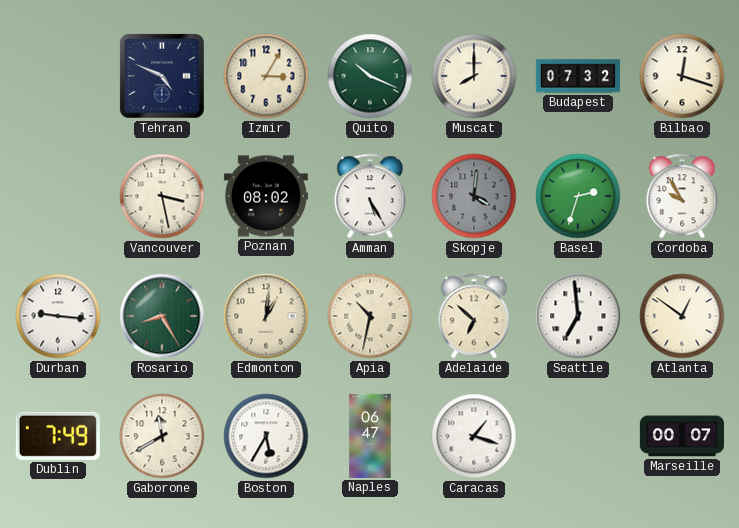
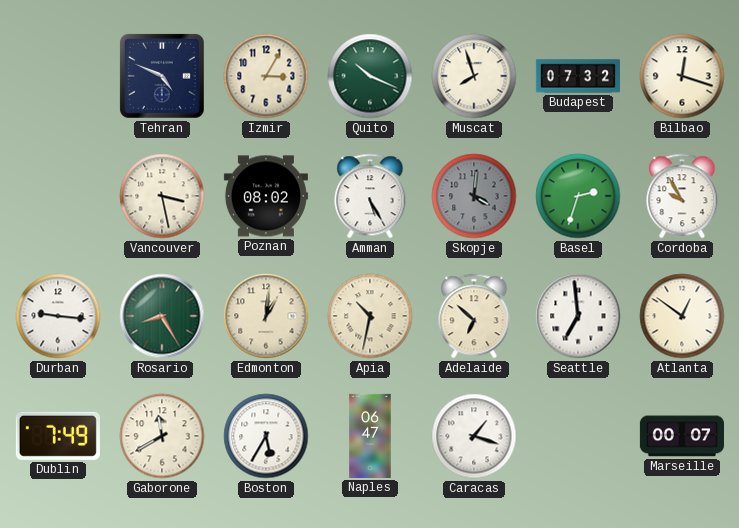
Muscat: 8:00 -> 7:57 (474, 76)
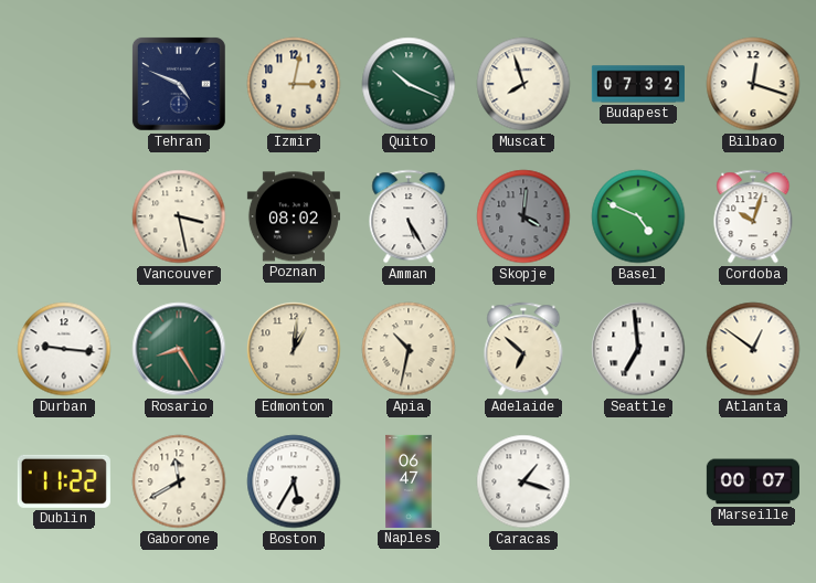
Izmir: 3:05 -> 3:02 (294, 84)
Basel: 2:33 -> 4:49 (638, 216)
Cordoba: 9:55 -> 10:03 (753, 216)
Dublin: 7:49 -> 11:22 (64, 481)
